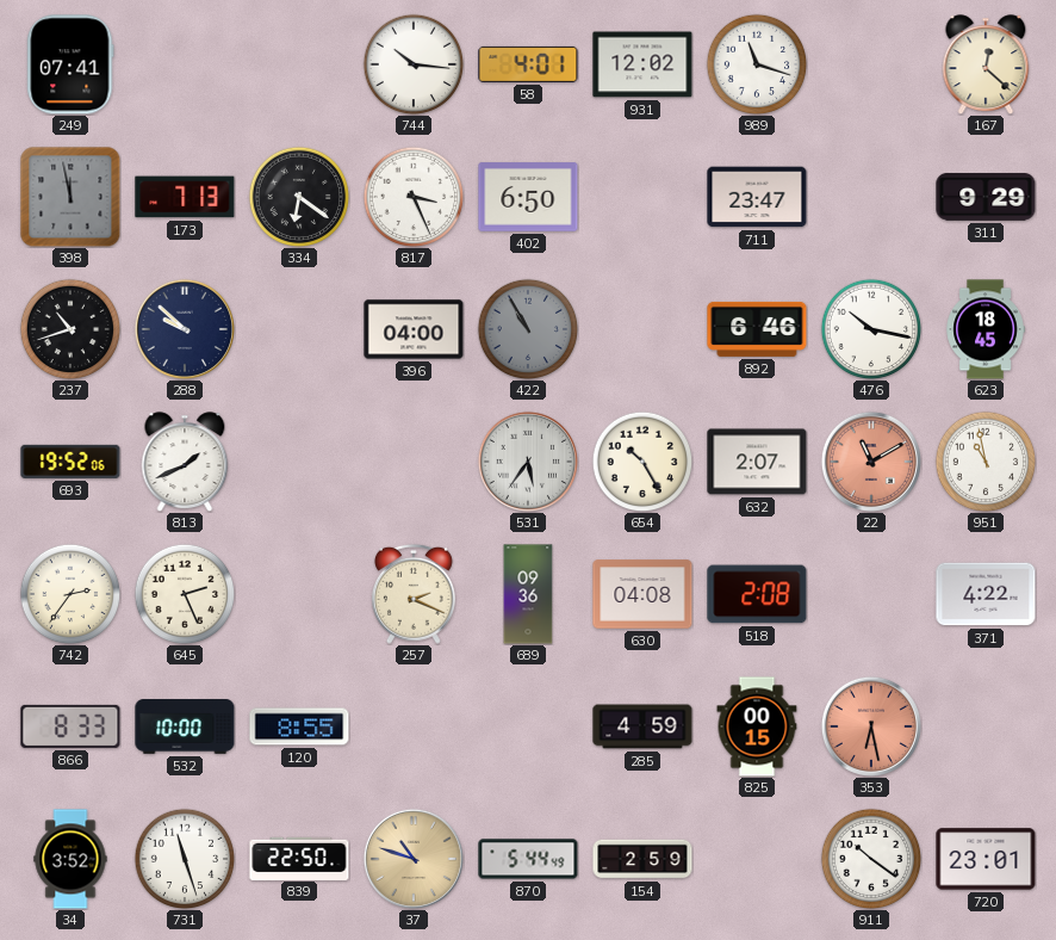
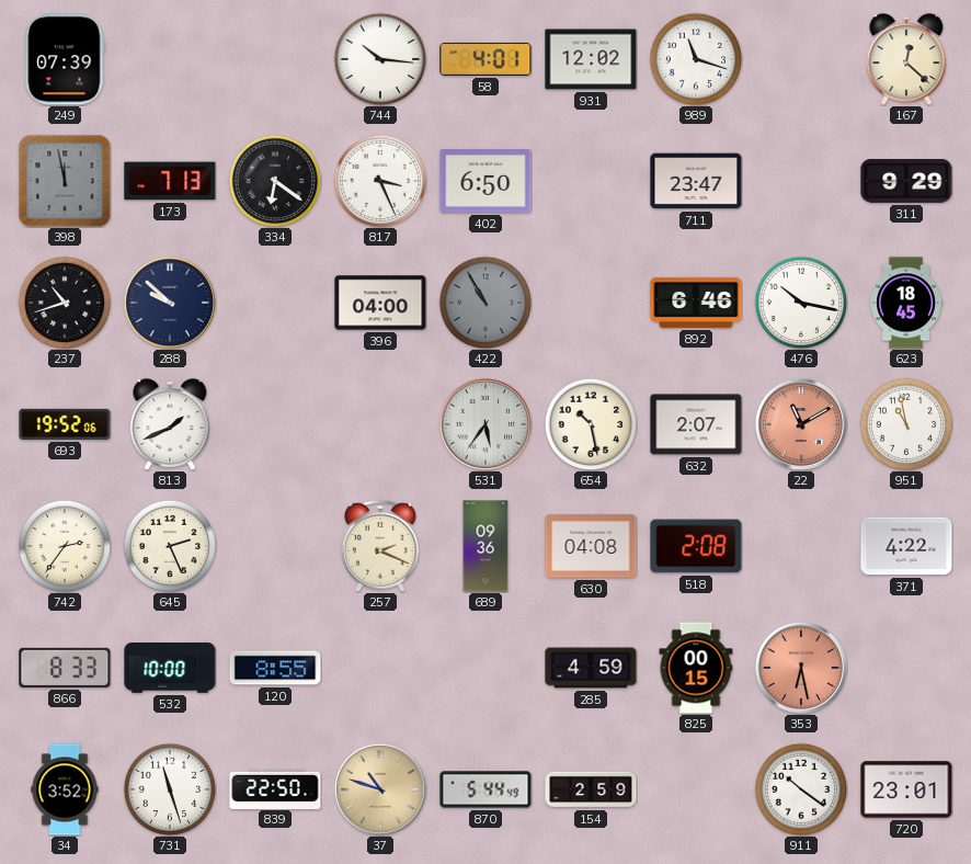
249: 07:41 -> 07:39 (65, 59)
654: 10:25 -> 10:28 (591, 424)
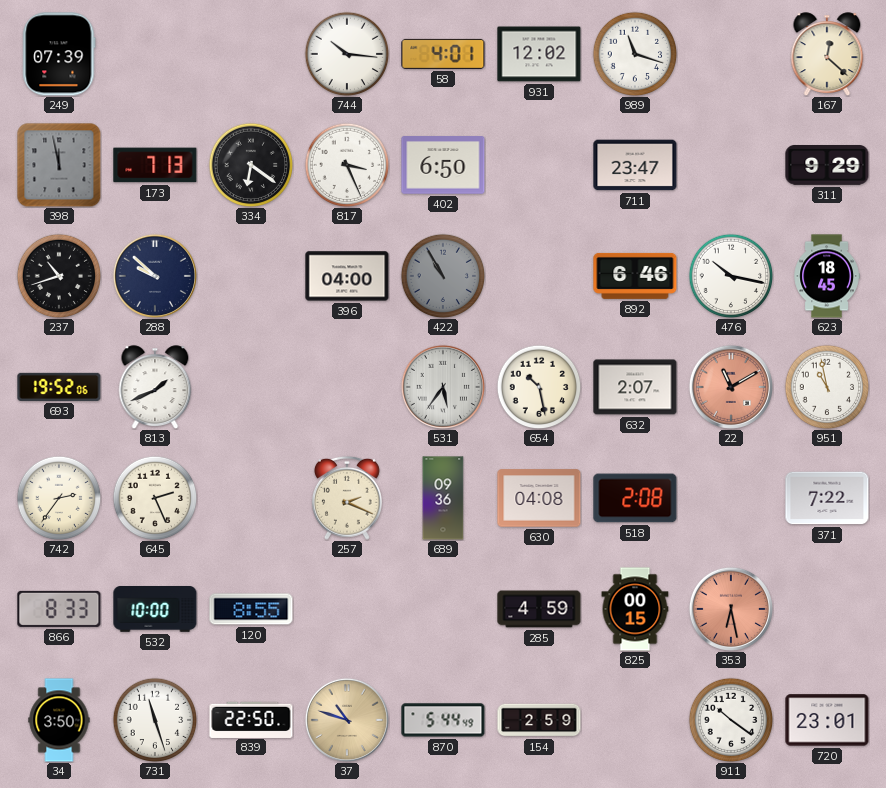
371: 4:22 -> 7:22 (827, 498)
34: 3:52 -> 3:50 (59, 720)
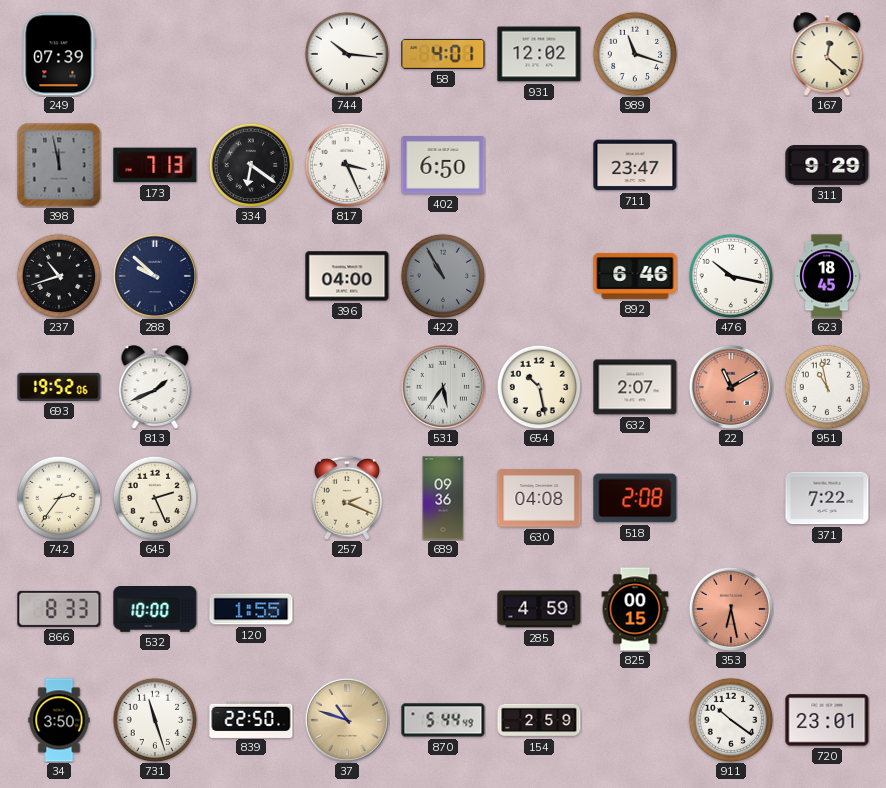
120: 8:55 -> 1:55 (251, 609)
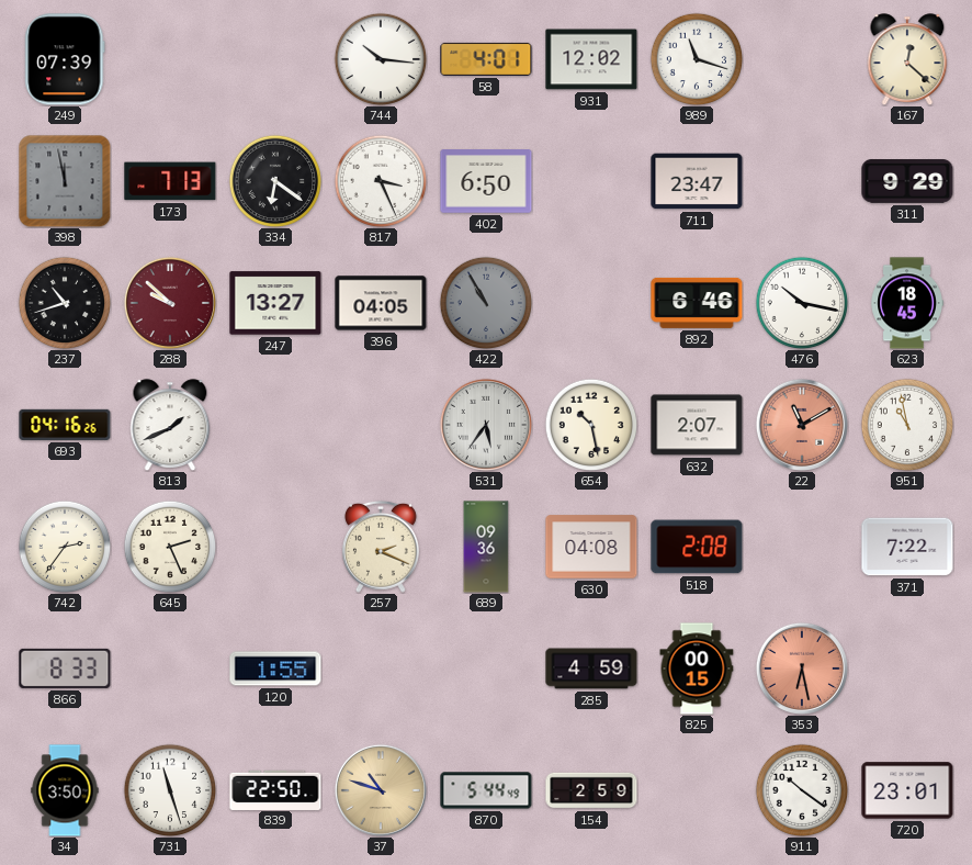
288 dial: navy -> burgundy (170, 303)
247: none -> 13:27 (275, 303)
396: 04:00 -> 04:05 (381, 303)
693: 19:52 -> 04:16 (65, 425)
532: 10:00 -> none (155, 610)
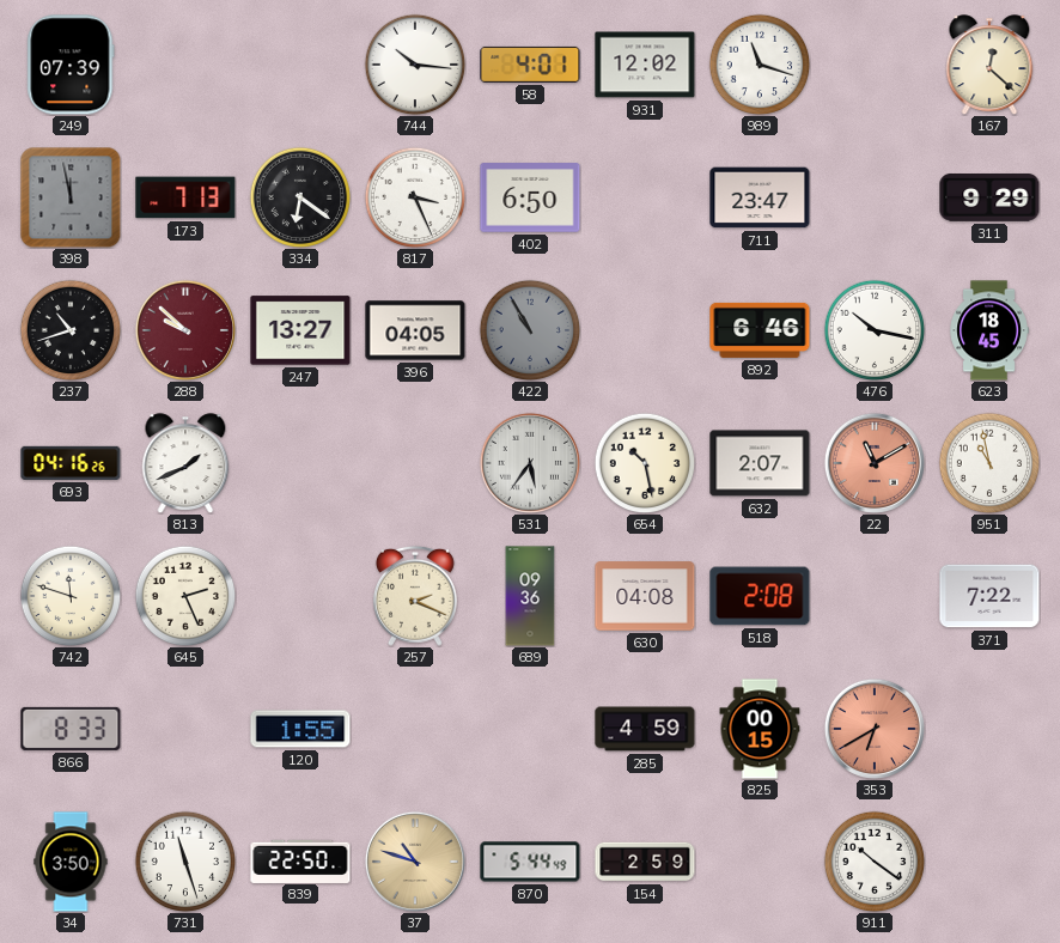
742: 2:36 -> 11:48 (71, 596)
353: 6:28 -> 6:40 (875, 729)
720: 23:01 -> none (907, 790)
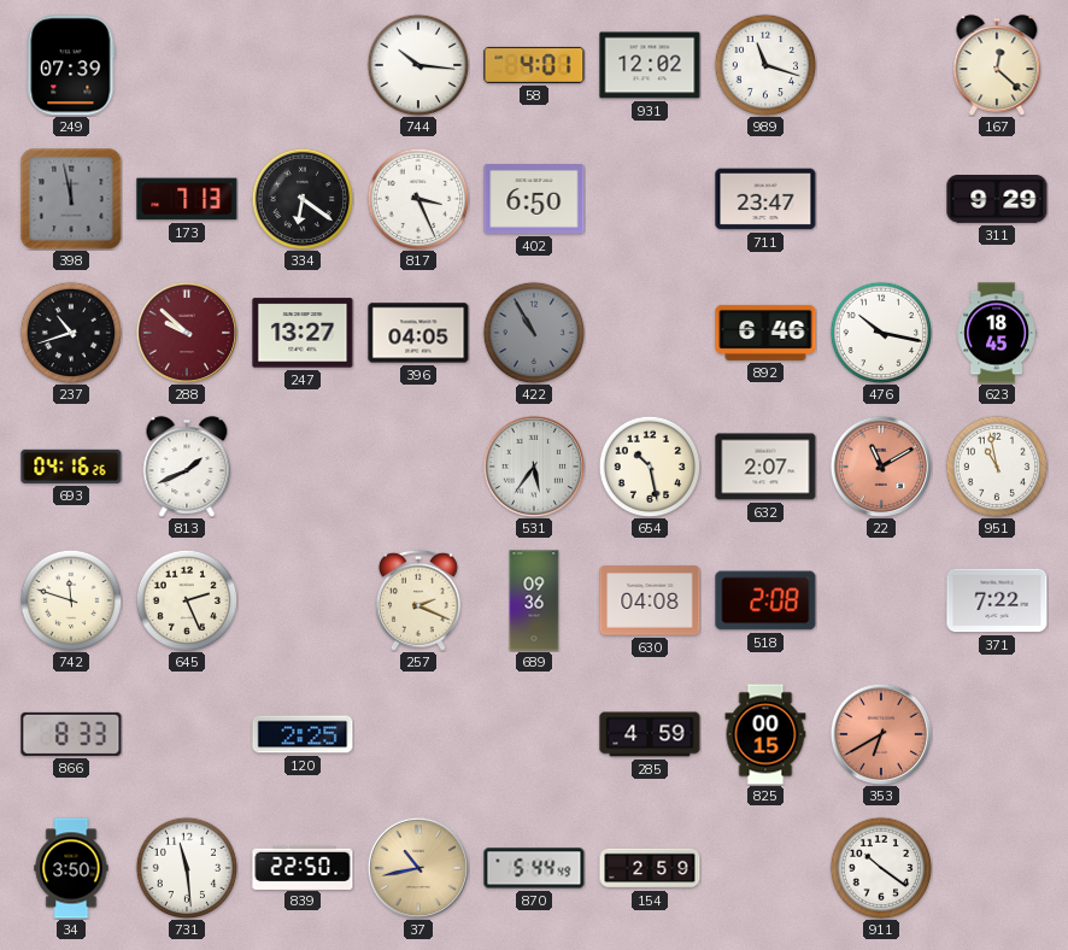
120: 1:55 -> 2:25 (303, 734)
731: 11:27 -> 11:29 (187, 868)
37: 10:48 -> 10:43 (418, 868)
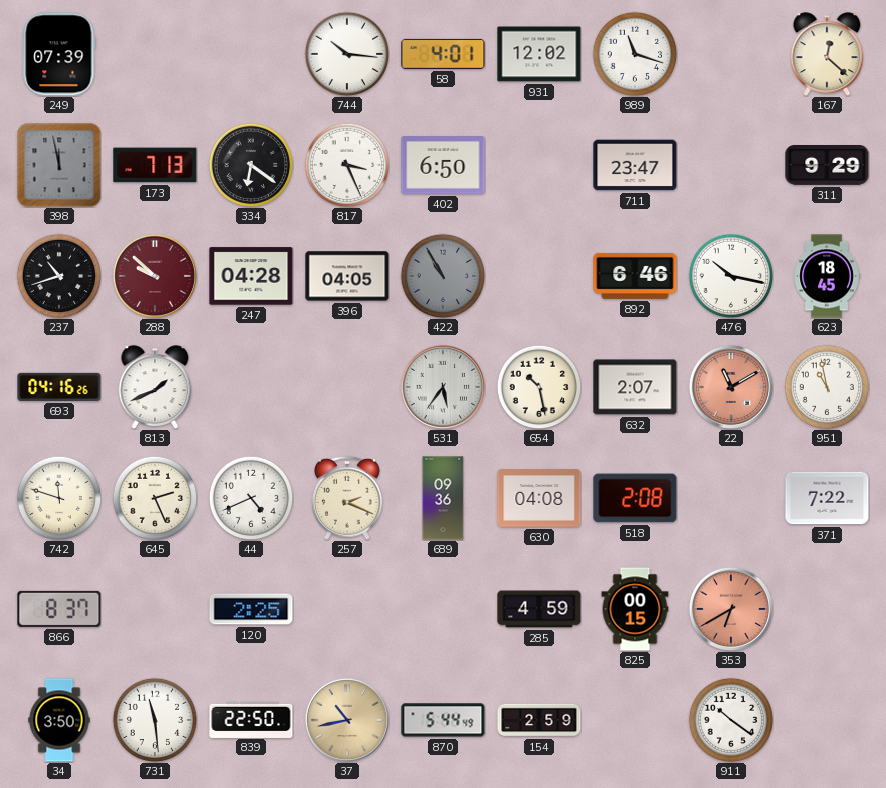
247: 13:27 -> 04:28 (251, 276)
44: none -> 4:41 (251, 498)
866: 8:33 -> 8:37 (59, 609)
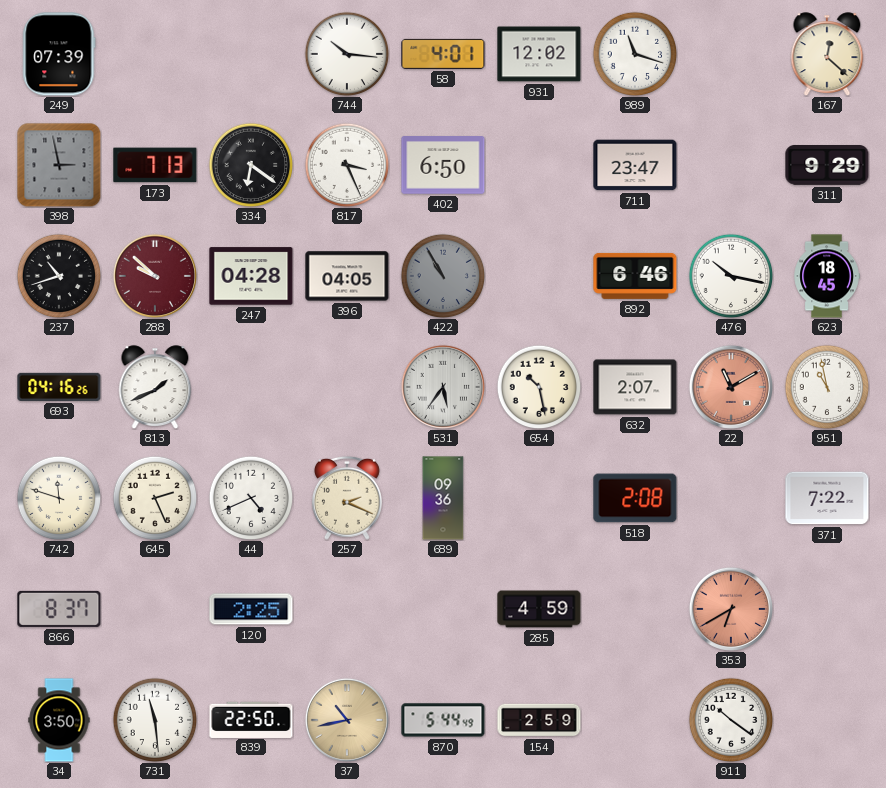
398: 11:58 -> 2:58 (59, 165)
630: 04:08 -> none (539, 498)
825: 00:15 -> none (635, 609)
